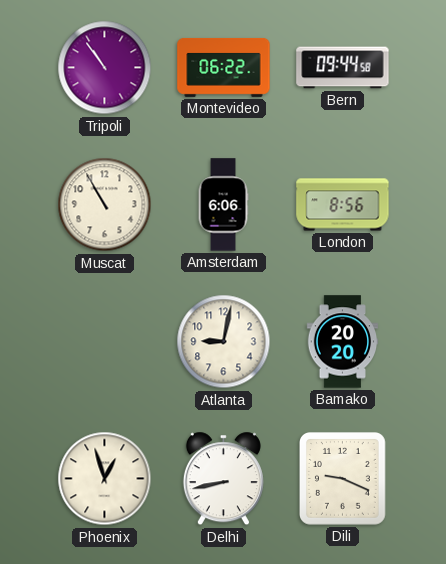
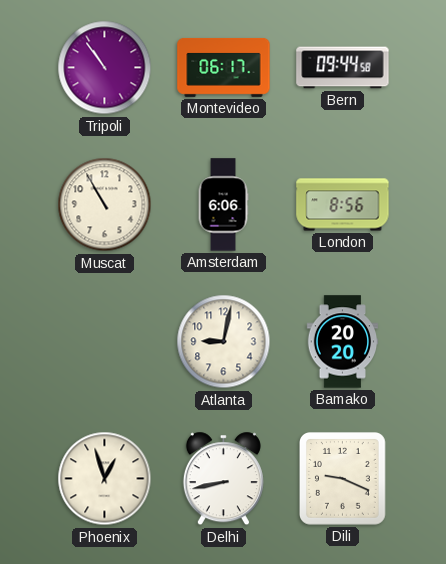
Montevideo: 06:22 -> 06:17 (224, 67)
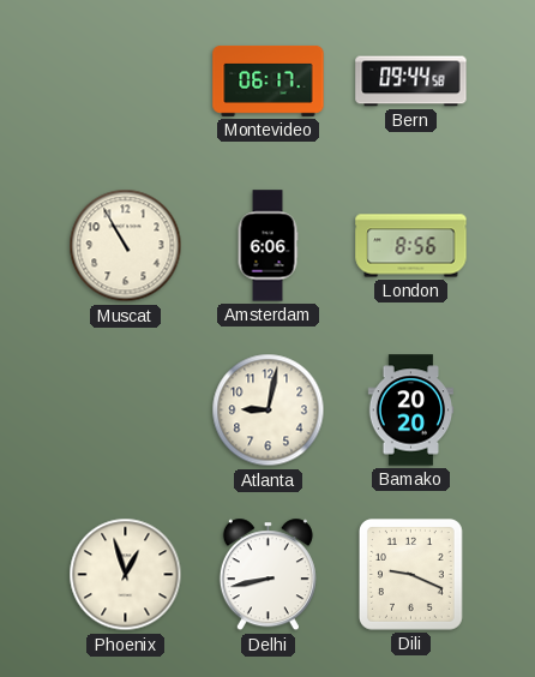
Tripoli: 10:54 -> none (105, 68)
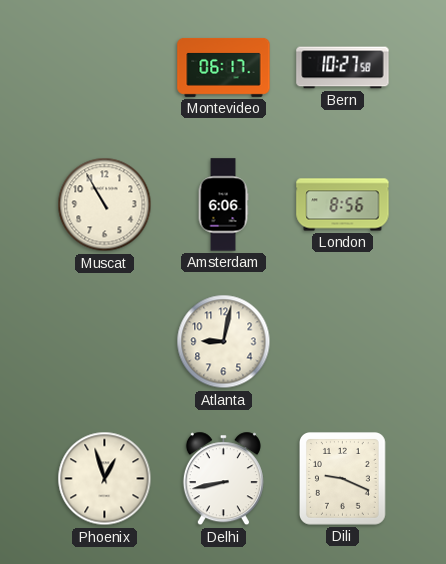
Bern: 09:44 -> 10:27 (343, 68)
Bamako: 20:20 -> none (411, 411)
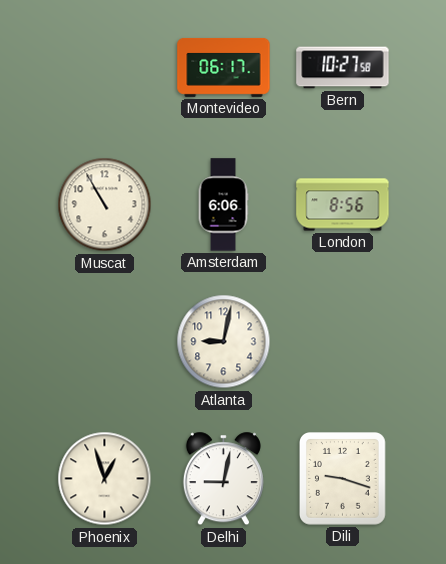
Delhi: 8:43 -> 9:02 (223, 479)
Dili: 9:19 -> 9:18 (343, 479)
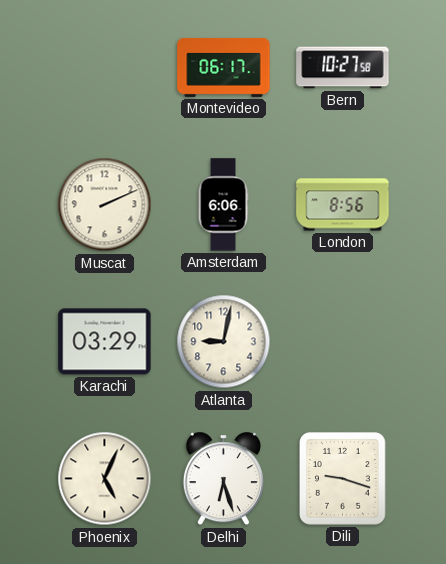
Muscat: 10:55 -> 2:11 (105, 205)
Karachi: none -> 03:29 (105, 342)
Phoenix: 12:57 -> 5:04 (105, 479)
Delhi: 9:02 -> 6:27 (223, 479)
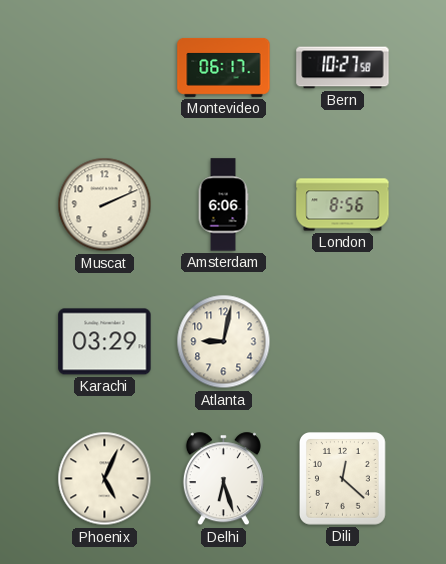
Dili: 9:18 -> 12:22 (343, 479)
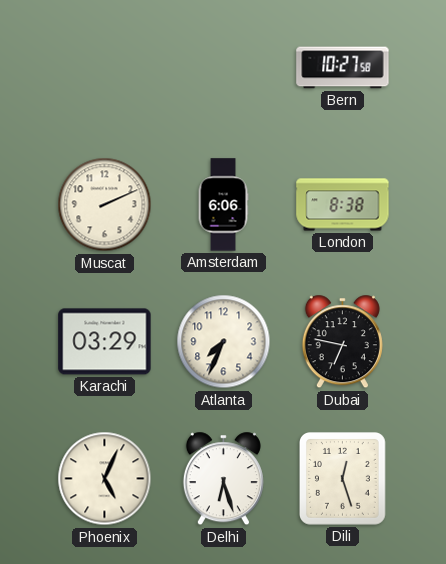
Montevideo: 06:17 -> none (224, 67)
London: 8:56 -> 8:38 (343, 205)
Atlanta: 9:02 -> 7:34 (224, 342)
Dubai: none -> 6:47 (342, 342)
Dili: 12:22 -> 12:27 (343, 479)
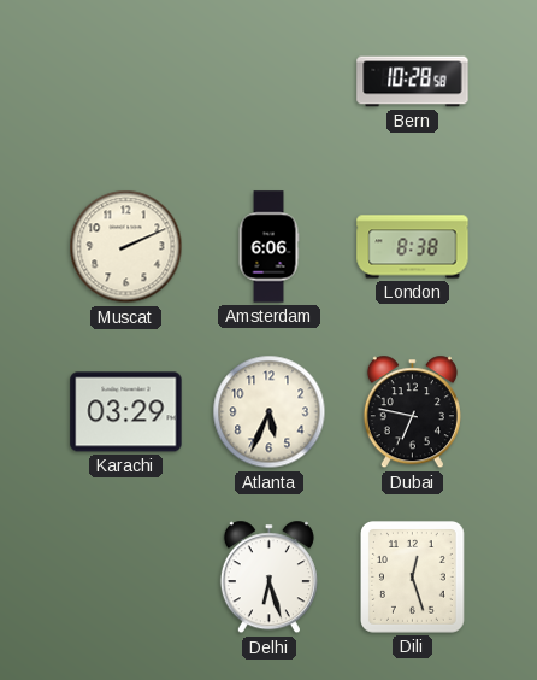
Bern: 10:27 -> 10:28 (413, 82)
Atlanta: 7:34 -> 5:34 (270, 412)
Phoenix: 5:04 -> none (105, 479)
